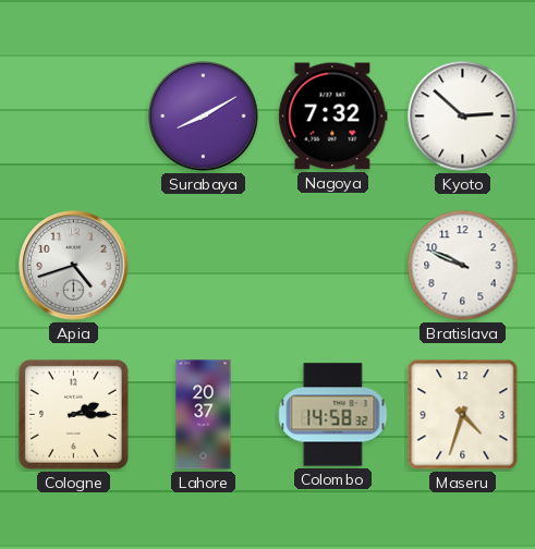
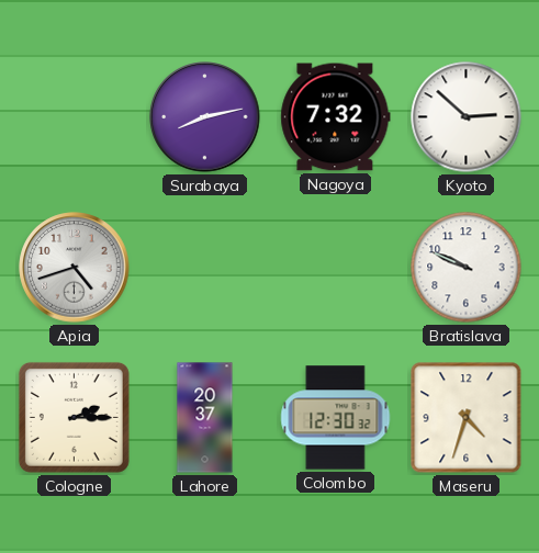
Surabaya: 8:10 -> 8:13 (205, 117)
Colombo: 14:58 -> 12:30 (336, 418)
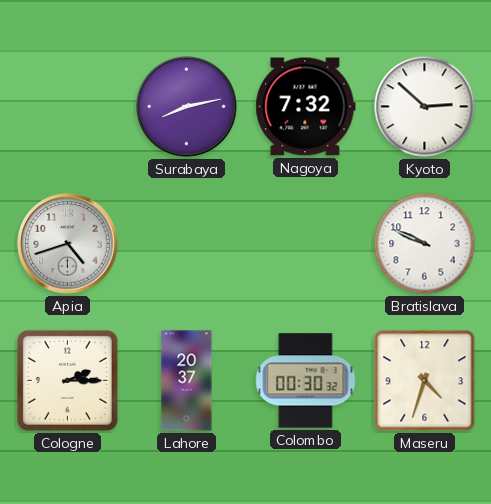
Colombo: 12:30 -> 00:30 (306, 381)
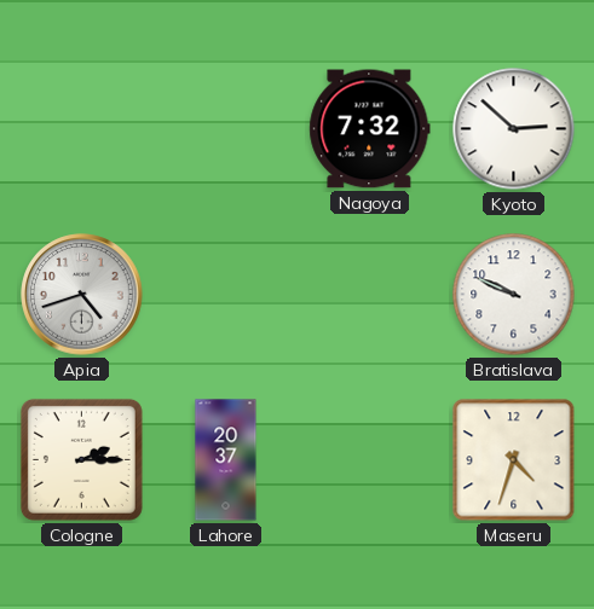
Surabaya: 8:13 -> none (187, 107)
Colombo: 00:30 -> none (306, 381)
